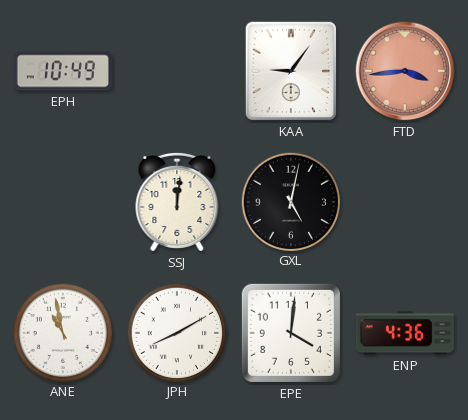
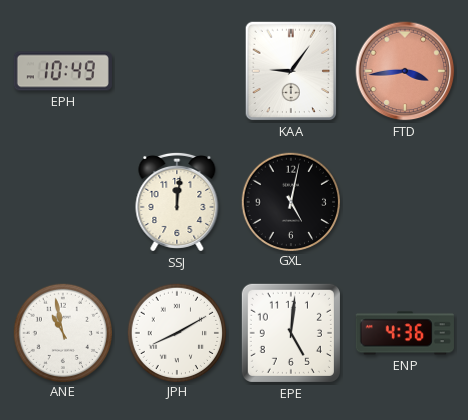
EPE: 4:01 -> 5:01 (291, 333)
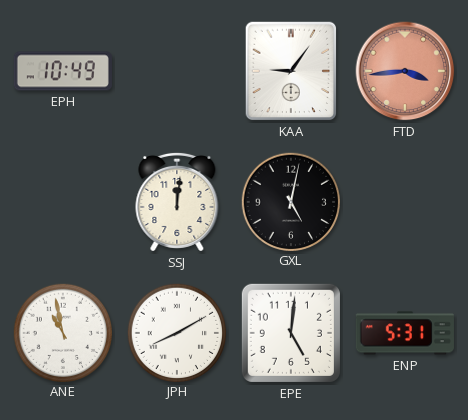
ENP: 4:36 -> 5:31 (405, 333)
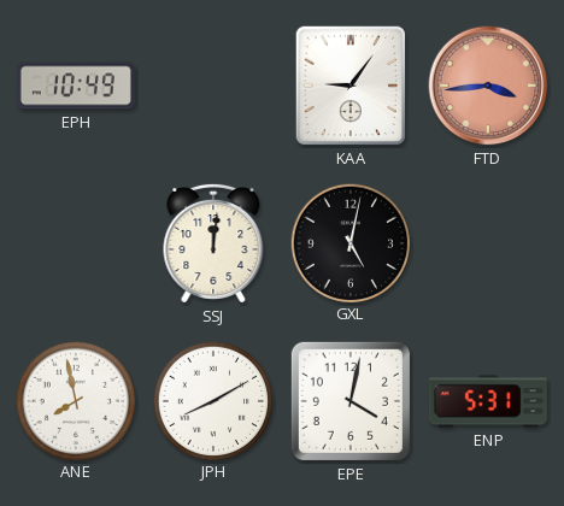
ANE: 10:58 -> 7:58 (75, 400)
EPE: 5:01 -> 4:02 (351, 401)
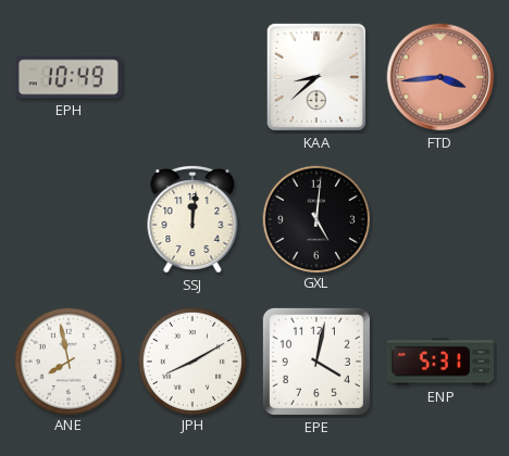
KAA: 9:06 -> 8:38 (315, 77)
GXL: 5:02 -> 5:01 (315, 218)
